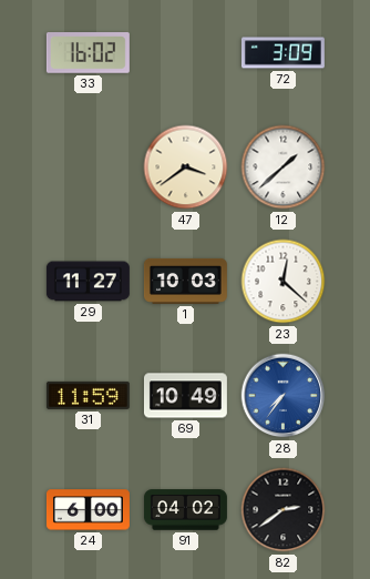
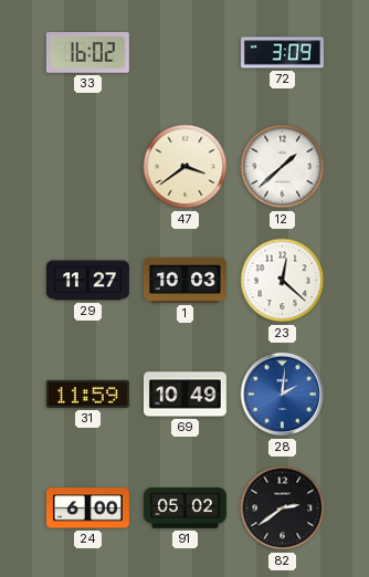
28: 7:36 -> 2:01 (283, 395)
91: 04:02 -> 05:02 (184, 508)
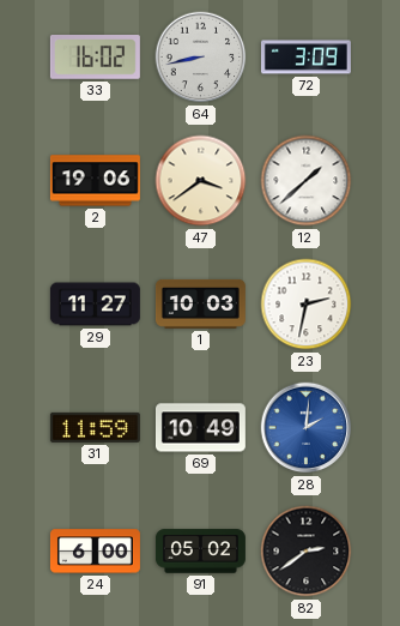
64: none -> 8:43 (201, 58)
2: none -> 19:06 (95, 181)
23: 12:22 -> 2:32 (307, 305)
